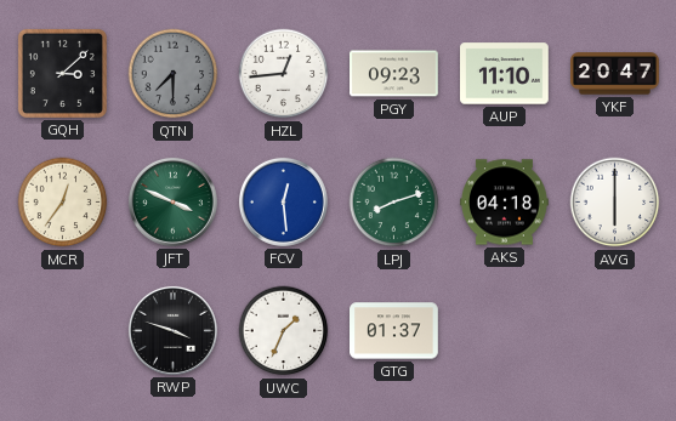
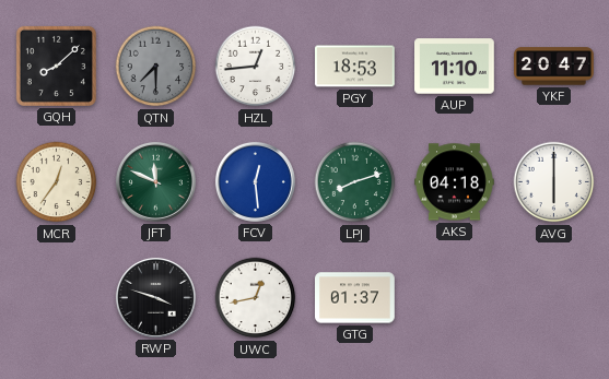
GQH: 3:08 -> 8:08 (56, 66)
PGY: 09:23 -> 18:53 (355, 67)
JFT: 3:49 -> 11:49 (155, 181)
UWC: 1:34 -> 12:43 (256, 298)
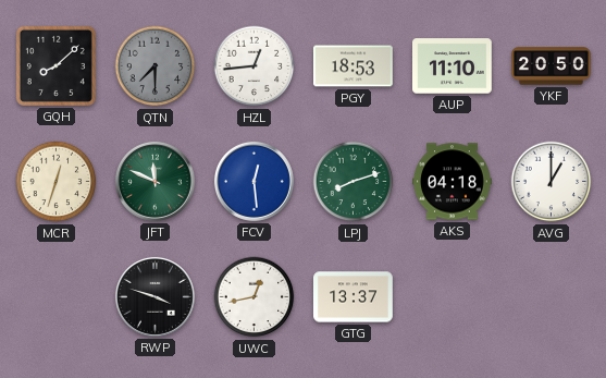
YKF: 20:47 -> 20:50 (552, 66)
MCR: 12:36 -> 12:33 (57, 182)
AVG: 6:00 -> 1:00 (552, 182)
GTG: 01:37 -> 13:37 (354, 297)
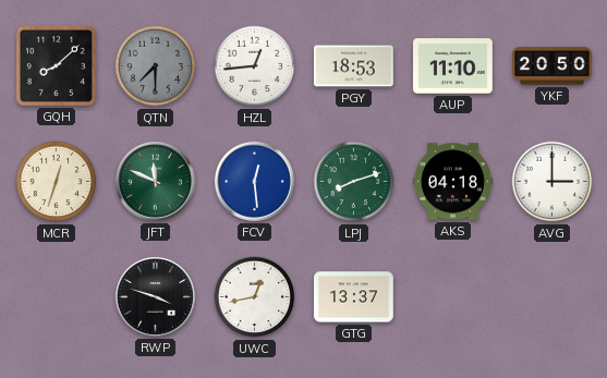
AVG: 1:00 -> 3:00 (553, 182)
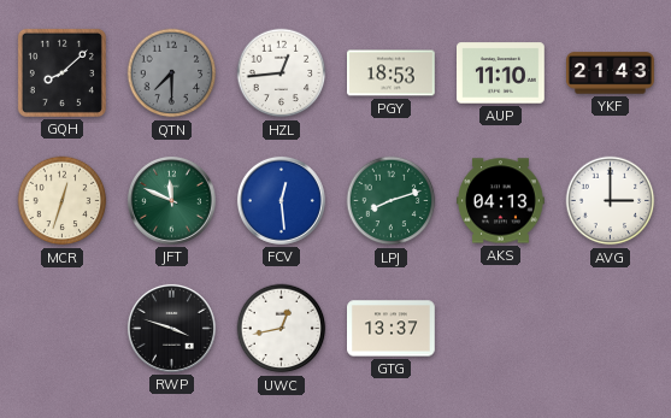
YKF: 20:50 -> 21:43 (611, 73)
AKS: 04:18 -> 04:13 (501, 201)
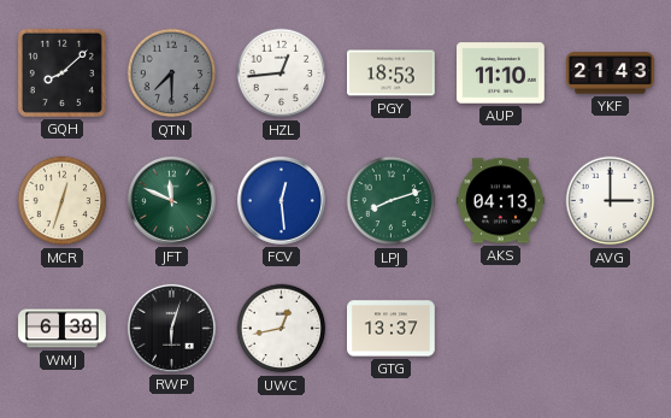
WMJ: none -> 6:38 (63, 329)
RWP: 3:48 -> 6:03 (171, 328)
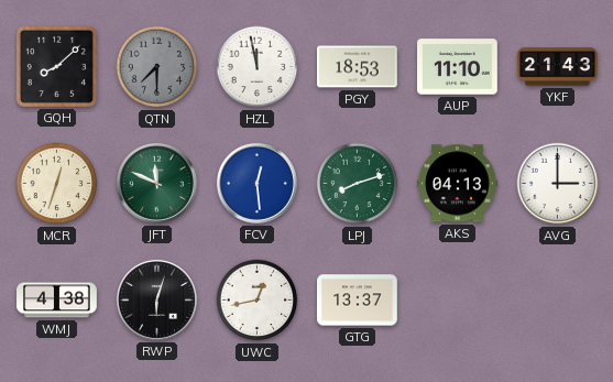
HZL: 12:44 -> 11:58 (258, 67)
WMJ: 6:38 -> 4:38 (57, 301)
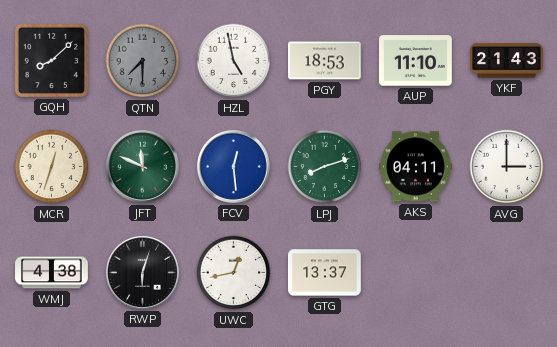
HZL: 11:58 -> 4:58 (234, 61)
AKS: 04:13 -> 04:11 (416, 167)
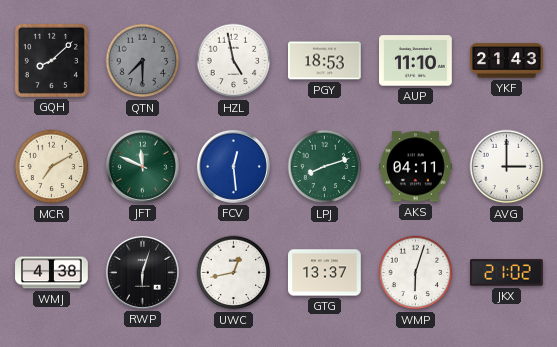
MCR: 12:33 -> 7:10 (52, 167)
WMP: none -> 6:03 (416, 273)
JKX: none -> 21:02 (507, 273)
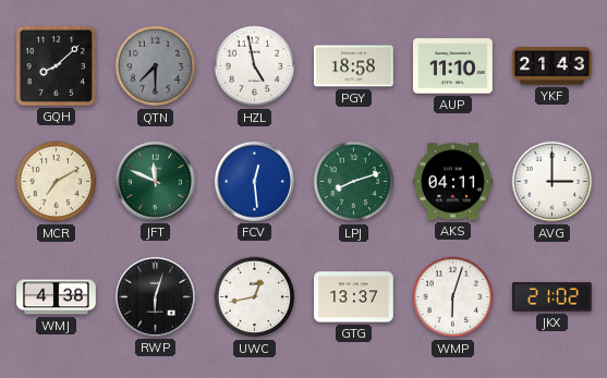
PGY: 18:53 -> 18:58 (354, 66)
